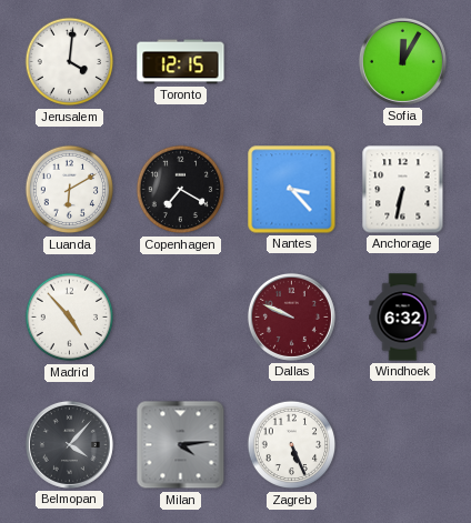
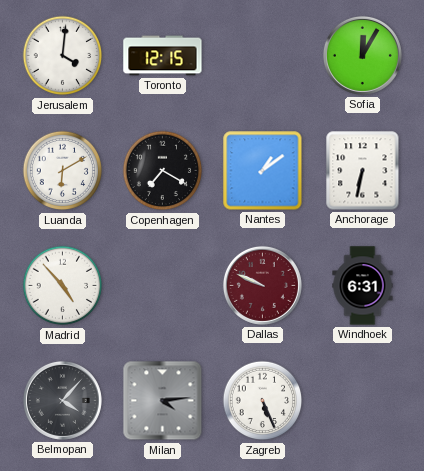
Nantes: 3:23 -> 1:09 (263, 171)
Windhoek: 6:32 -> 6:31 (363, 286)
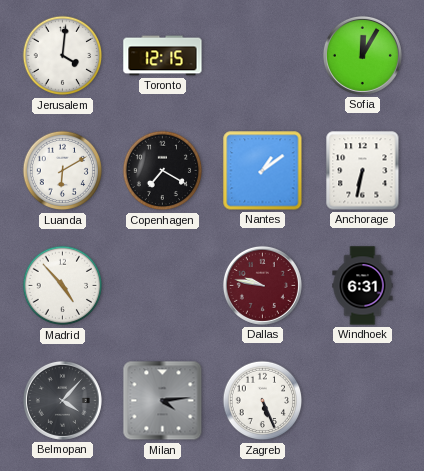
Dallas: 9:49 -> 9:47 (262, 285)
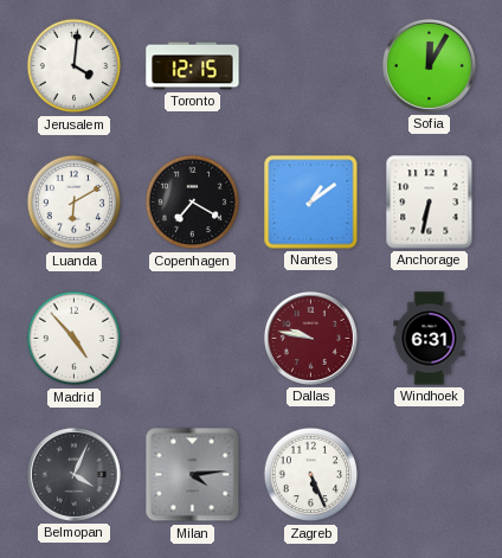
Belmopan: 4:07 -> 4:04 (73, 474)
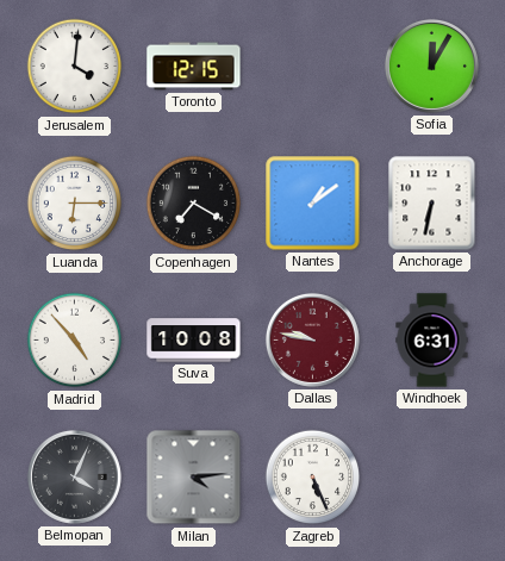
Luanda: 6:10 -> 6:15 (75, 204)
Suva: none -> 10:08 (194, 341)
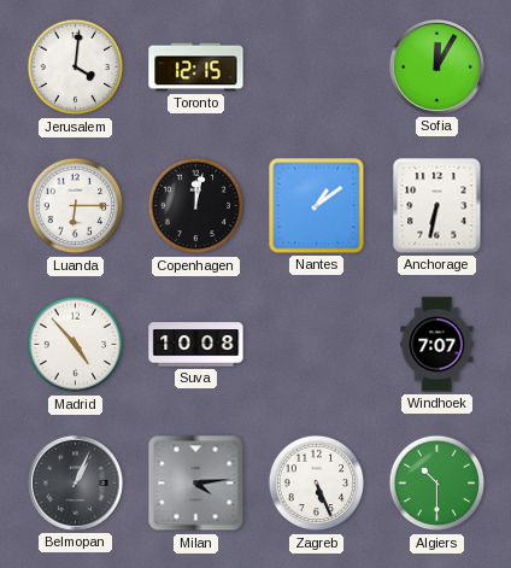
Copenhagen: 7:20 -> 12:02 (196, 206)
Dallas: 9:47 -> none (312, 339)
Windhoek: 6:31 -> 7:07 (437, 345)
Belmopan: 4:04 -> 1:04 (75, 482)
Algiers: none -> 10:30 (437, 484)
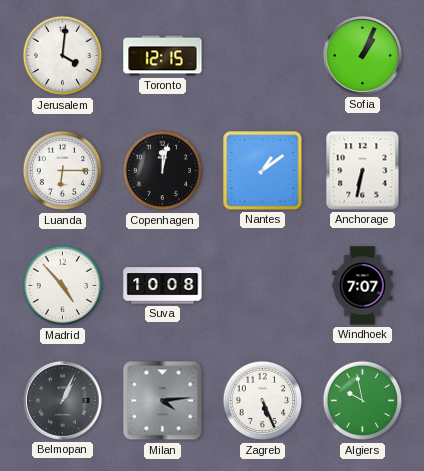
Sofia: 12:05 -> 1:04 (362, 55)
Algiers: 10:30 -> 9:58 (363, 401)
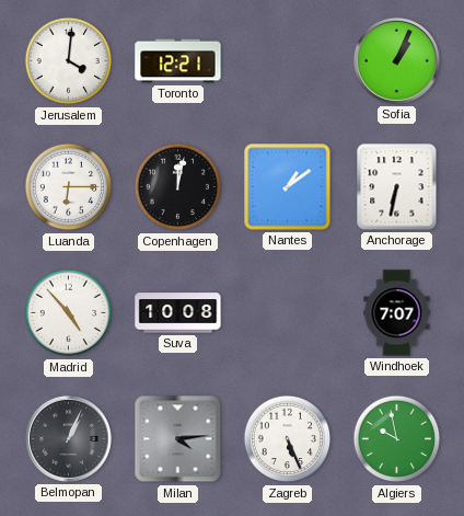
Toronto: 12:15 -> 12:21 (178, 61)
